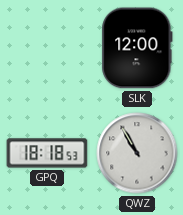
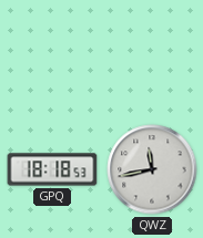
SLK: 12:00 -> none (137, 48)
QWZ: 10:55 -> 11:43 (152, 169)
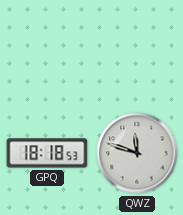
QWZ: 11:43 -> 11:48 (137, 153)
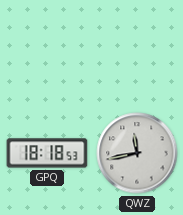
QWZ: 11:48 -> 11:43 (137, 153)
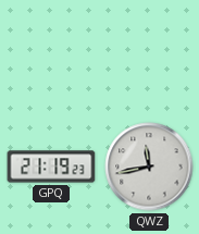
GPQ: 18:18 -> 21:19 (51, 167)
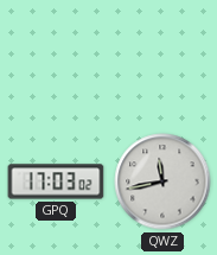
GPQ: 21:19 -> 17:03 (56, 181)
